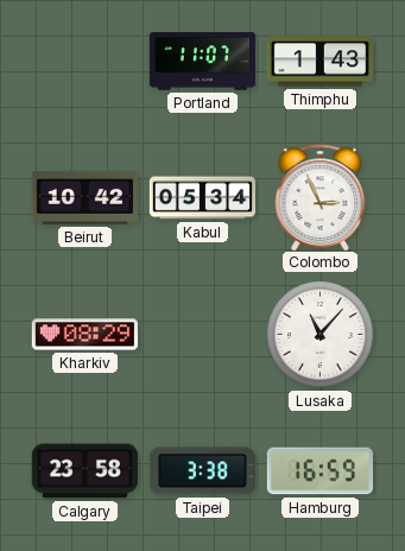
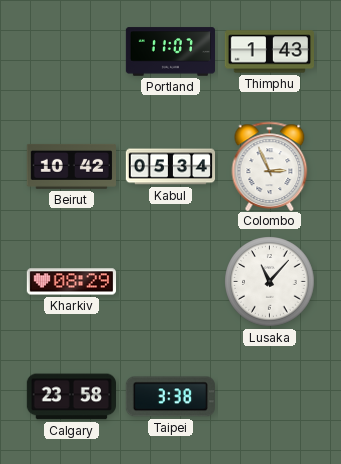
Hamburg: 16:59 -> none (319, 471)
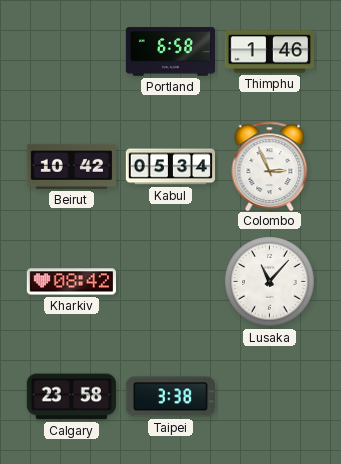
Portland: 11:07 -> 6:58 (171, 52)
Thimphu: 1:43 -> 1:46 (269, 52)
Kharkiv: 08:29 -> 08:42 (71, 282)
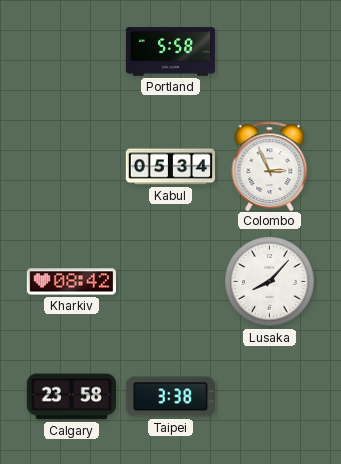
Portland: 6:58 -> 5:58 (171, 52)
Thimphu: 1:46 -> none (269, 52)
Beirut: 10:42 -> none (71, 166)
Lusaka: 11:07 -> 8:07 (270, 282)
